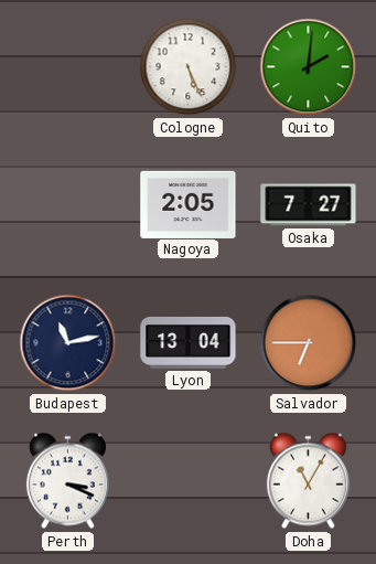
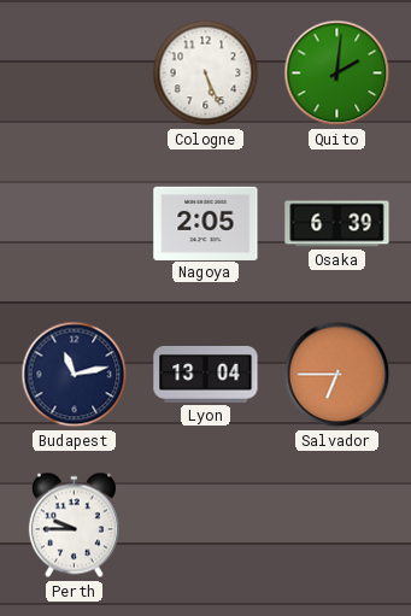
Osaka: 7:27 -> 6:39 (337, 224)
Perth: 3:19 -> 9:45 (74, 526)
Doha: 11:05 -> none (308, 481)
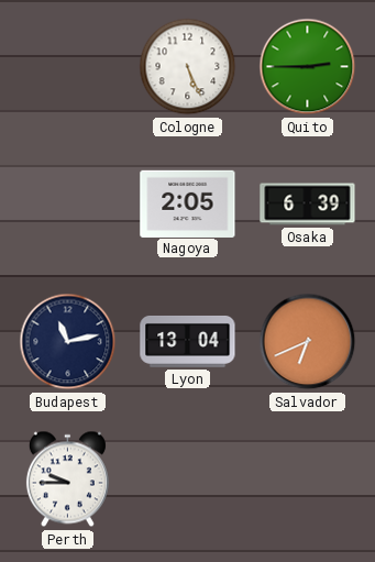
Quito: 2:01 -> 2:45 (308, 67)
Salvador: 6:45 -> 6:41 (308, 342)
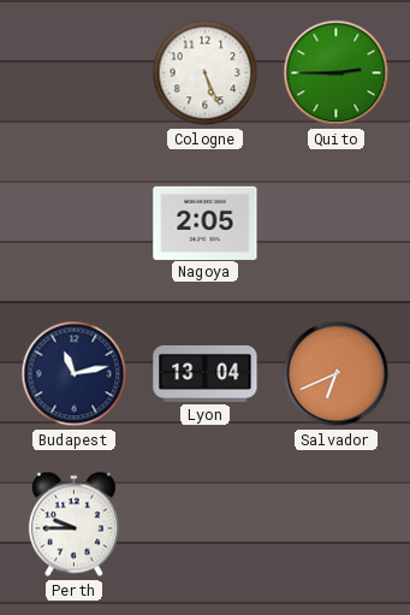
Osaka: 6:39 -> none (308, 205)
